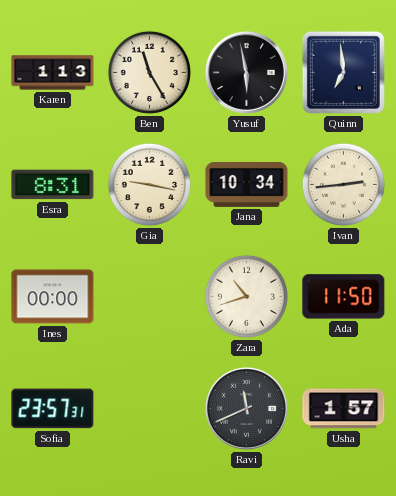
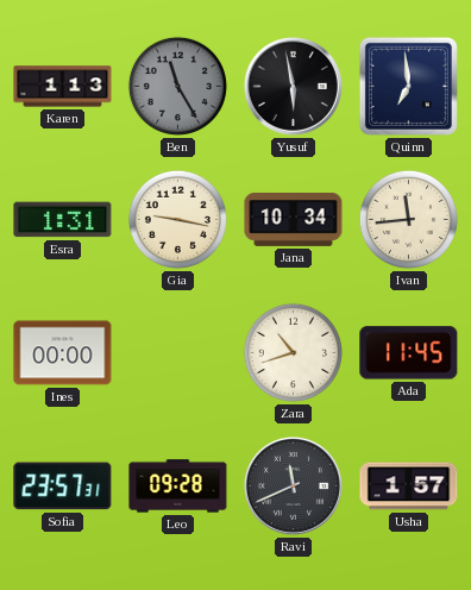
Ben dial: cream -> grey (177, 86)
Esra: 8:31 -> 1:31 (63, 220)
Ivan: 2:44 -> 11:44 (408, 219)
Ada: 11:50 -> 11:45 (409, 353)
Leo: none -> 09:28 (178, 487)
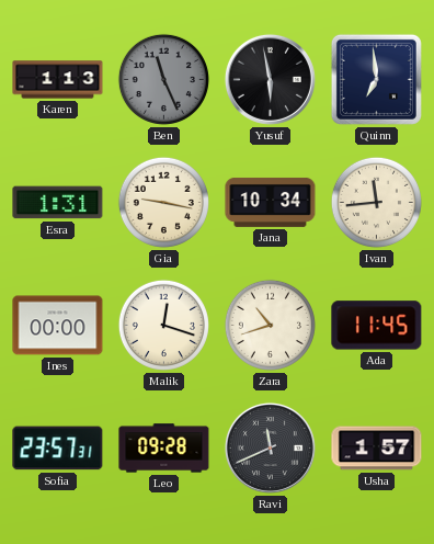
Ben: 11:25 -> 11:26 (163, 79)
Malik: none -> 12:18 (163, 325)
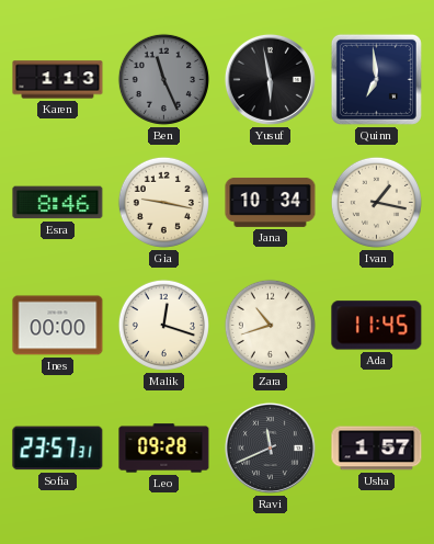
Esra: 1:31 -> 8:46 (58, 203)
Ivan: 11:44 -> 1:17 (376, 202)
